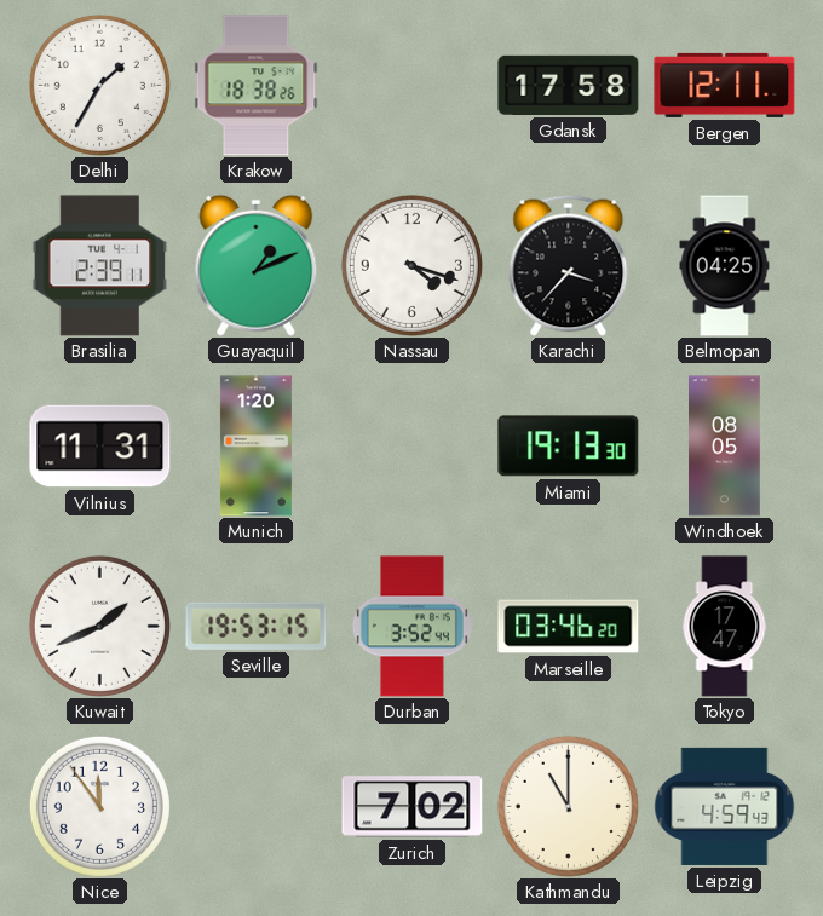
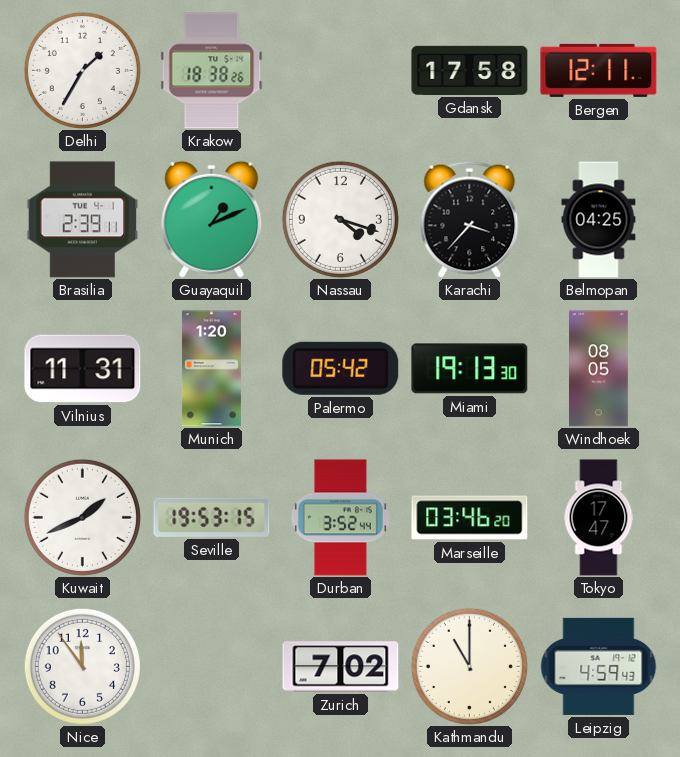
Palermo: none -> 05:42 (341, 368)
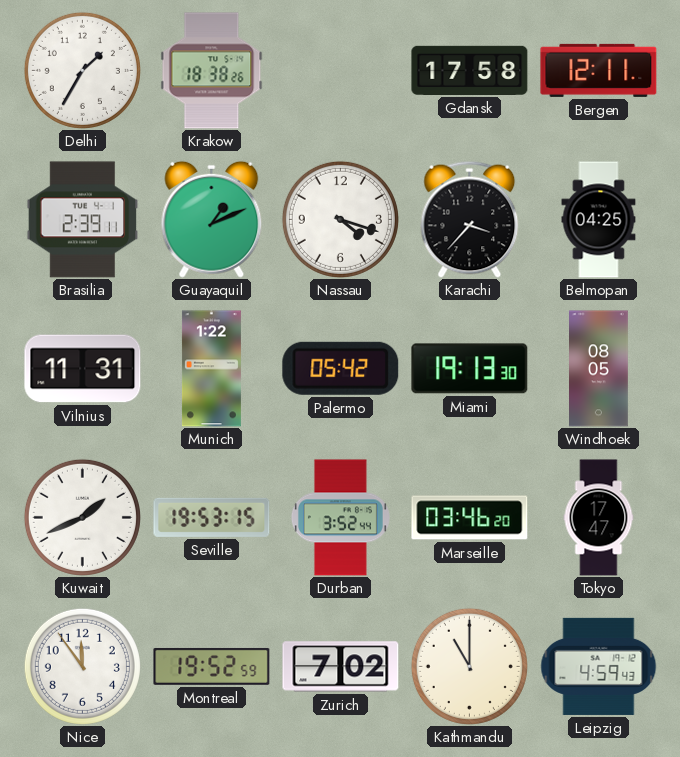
Munich: 1:20 -> 1:22 (211, 369)
Montreal: none -> 19:52 (212, 666)
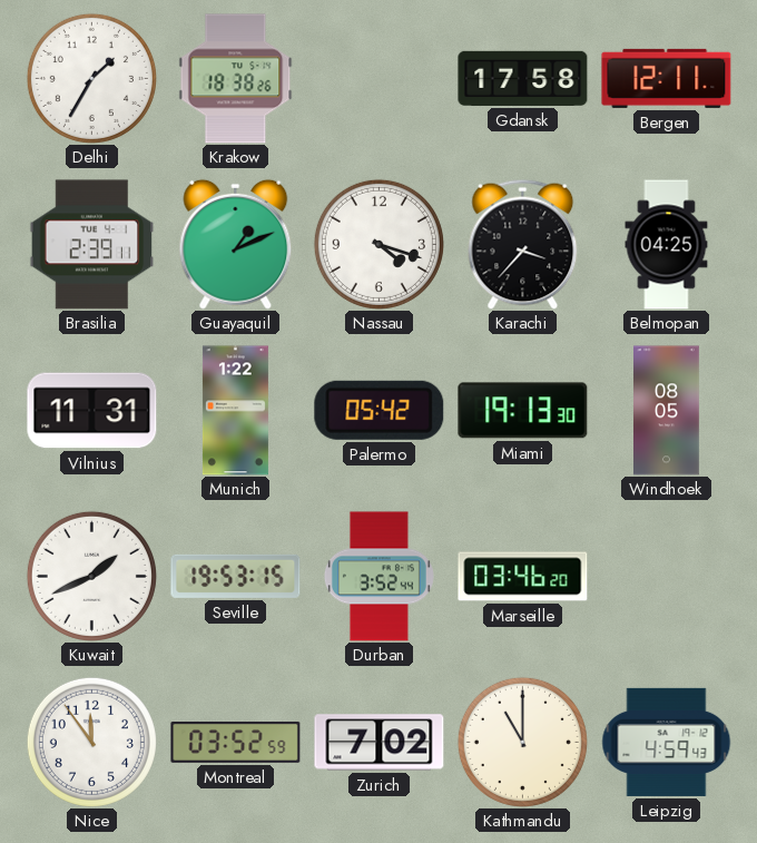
Tokyo: 17:47 -> none (599, 518)
Montreal: 19:52 -> 03:52 (236, 742)
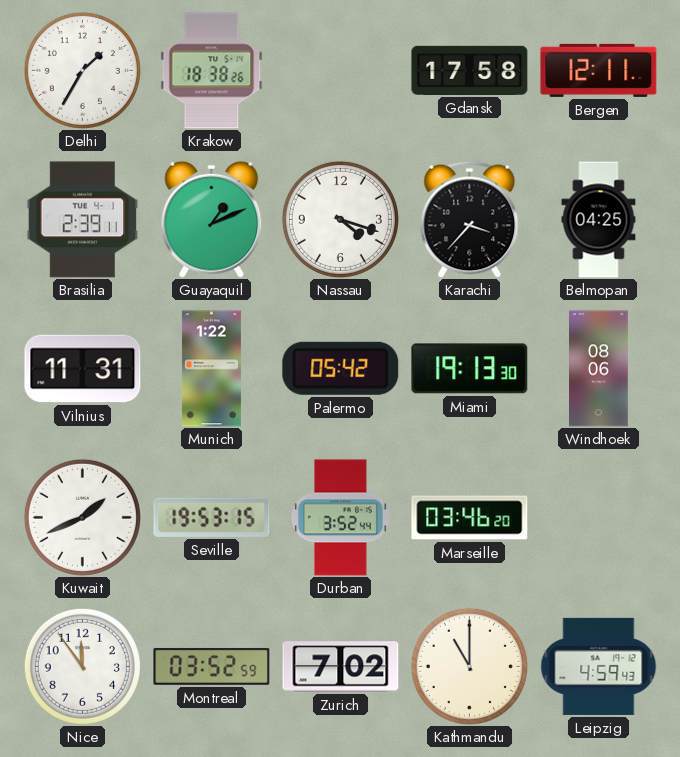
Windhoek: 08:05 -> 08:06 (599, 369)
